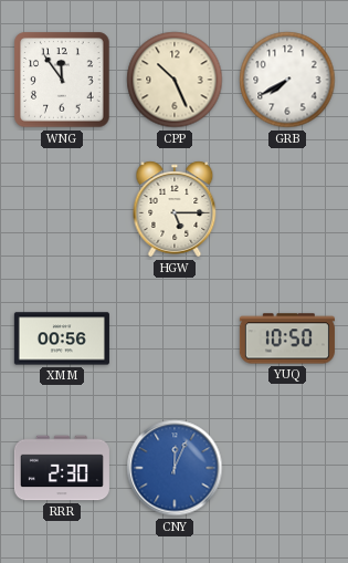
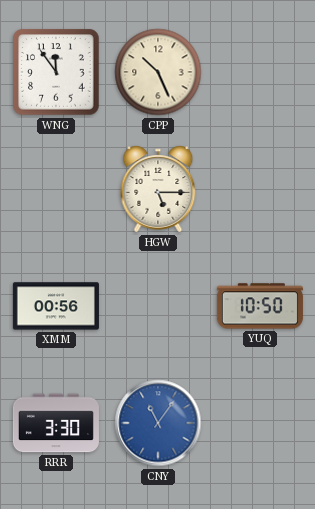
GRB: 7:40 -> none (287, 80)
RRR: 2:30 -> 3:30 (56, 423)
CNY: 12:04 -> 11:06 (158, 423)
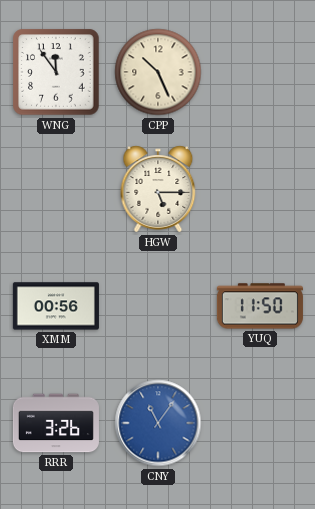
YUQ: 10:50 -> 11:50 (260, 306)
RRR: 3:30 -> 3:26 (56, 423)
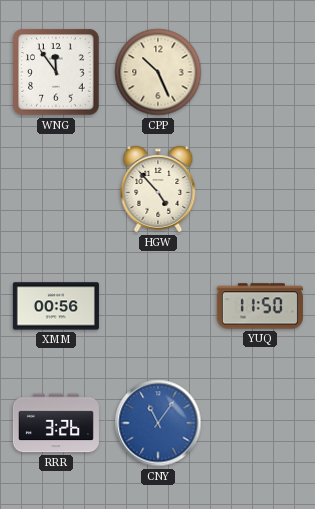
HGW: 5:15 -> 4:53 (158, 189)
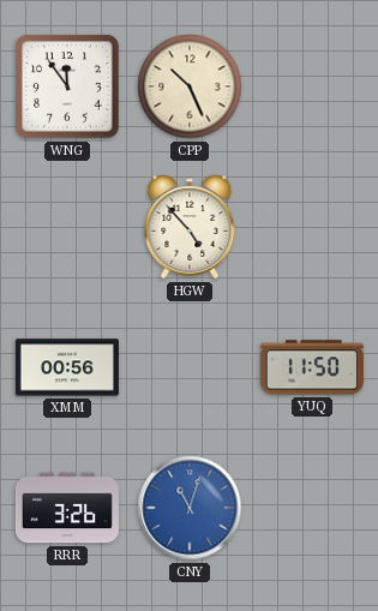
CNY: 11:06 -> 11:03 (190, 508)
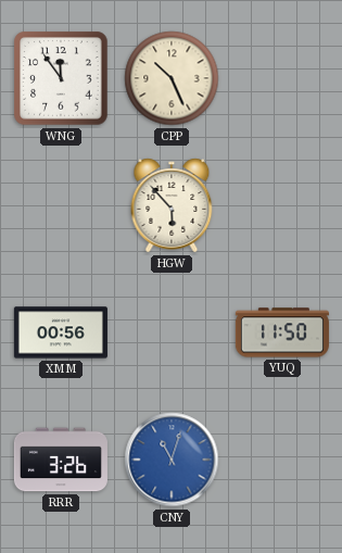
HGW: 4:53 -> 5:53 (172, 205)
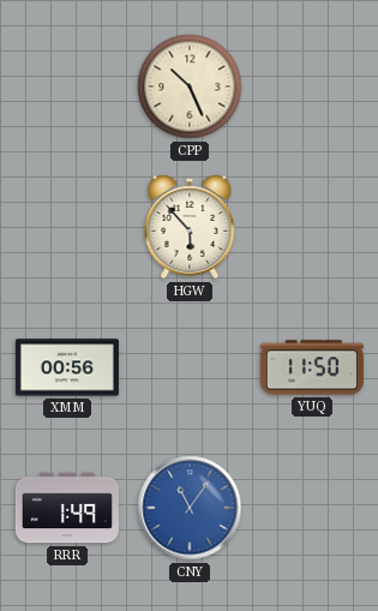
WNG: 11:54 -> none (61, 78)
RRR: 3:26 -> 1:49 (67, 508)
CNY: 11:03 -> 11:06 (190, 508)
